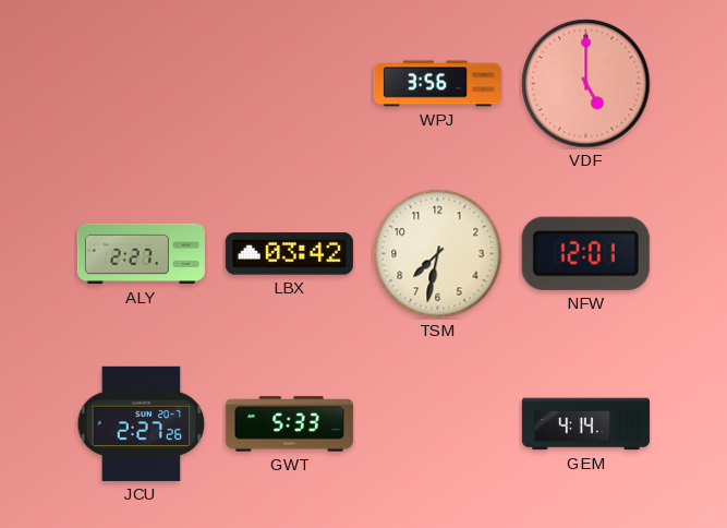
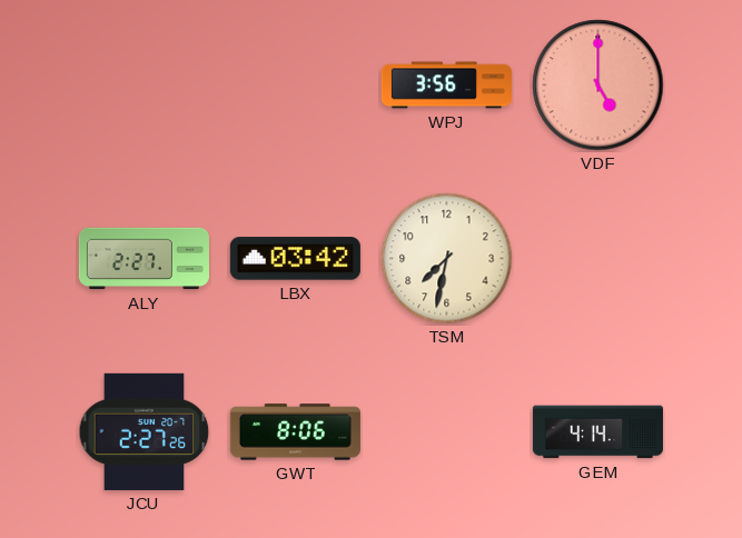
NFW: 12:01 -> none (585, 253)
GWT: 5:33 -> 8:06 (295, 432)
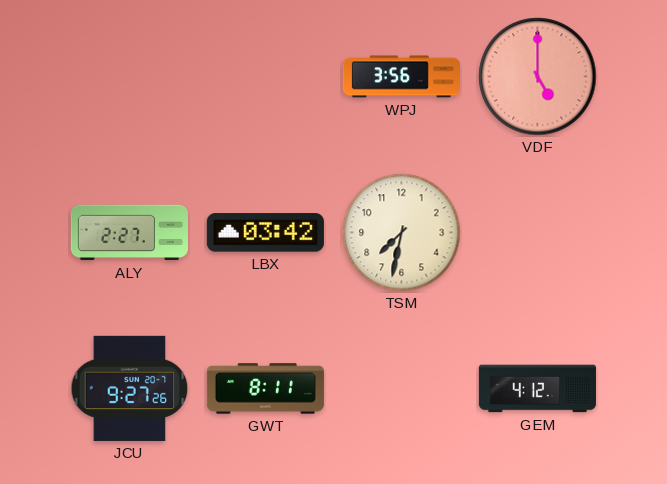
JCU: 2:27 -> 9:27 (130, 388)
GWT: 8:06 -> 8:11 (265, 389)
GEM: 4:14 -> 4:12 (537, 389)
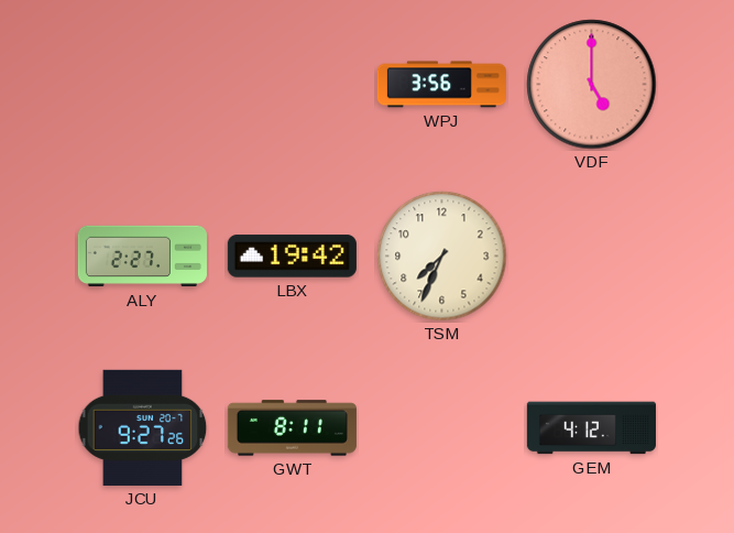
LBX: 03:42 -> 19:42 (292, 257)
TSM: 7:32 -> 7:34 (442, 257)
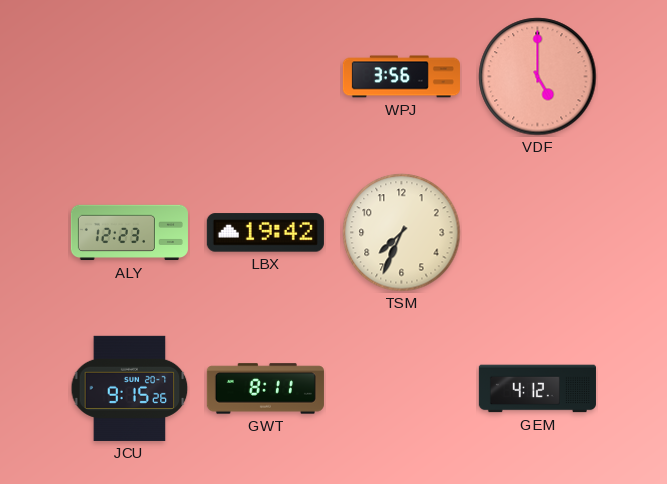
ALY: 2:27 -> 12:23 (129, 233)
JCU: 9:27 -> 9:15 (130, 388)
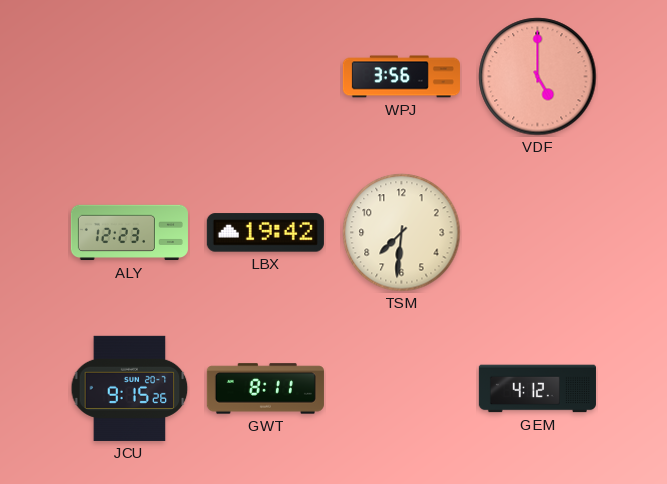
TSM: 7:34 -> 7:31 (402, 233)
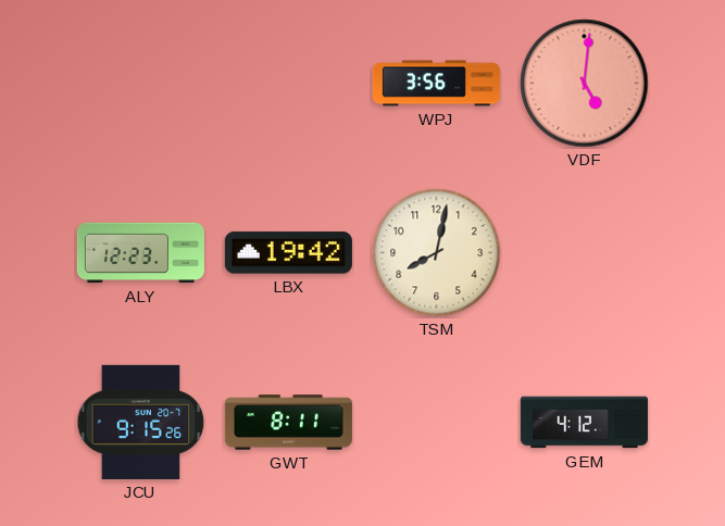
VDF: 5:00 -> 5:01 (585, 84)
TSM: 7:31 -> 8:02 (437, 253)
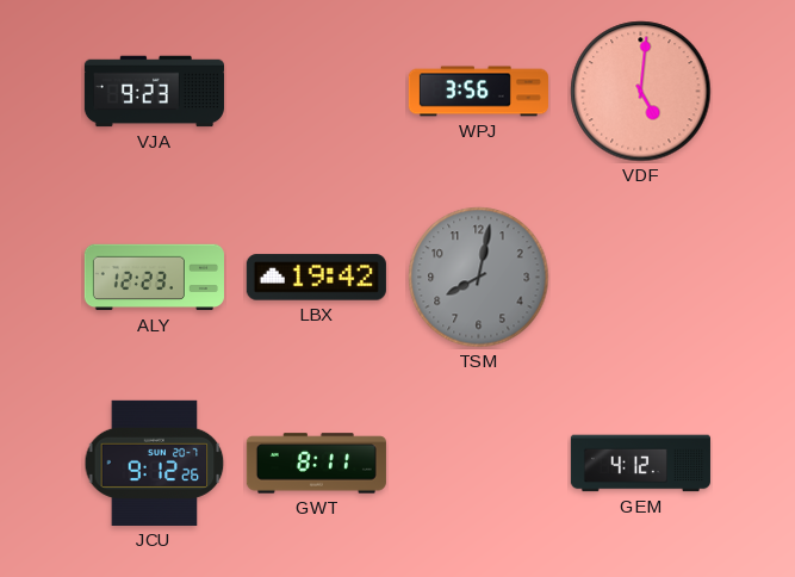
VJA: none -> 9:23 (154, 92)
TSM dial: cream -> grey (479, 278)
JCU: 9:15 -> 9:12 (155, 463)
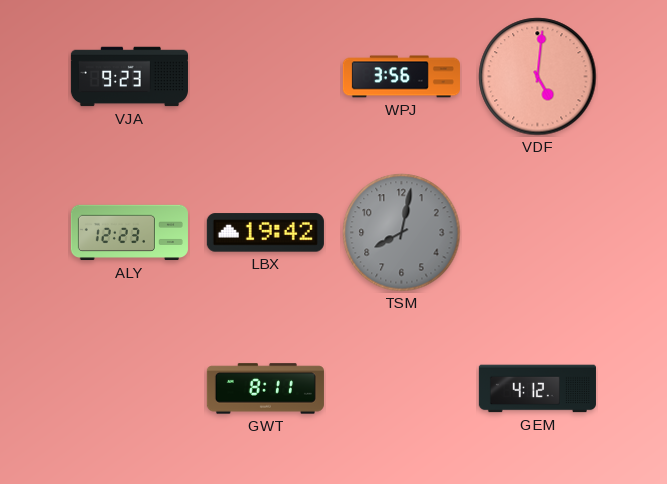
JCU: 9:12 -> none (155, 463)
